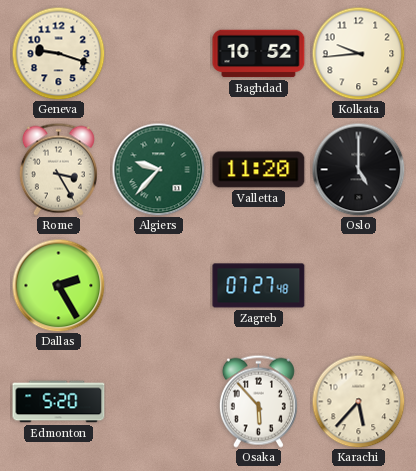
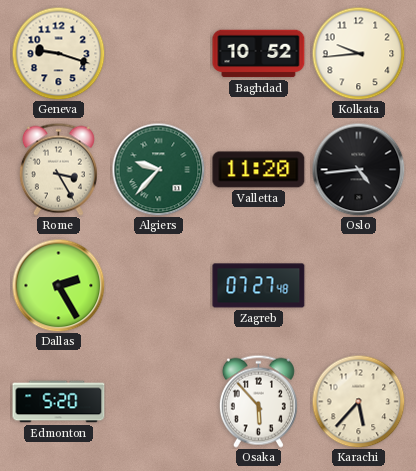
Oslo: 5:00 -> 4:44 (358, 169)
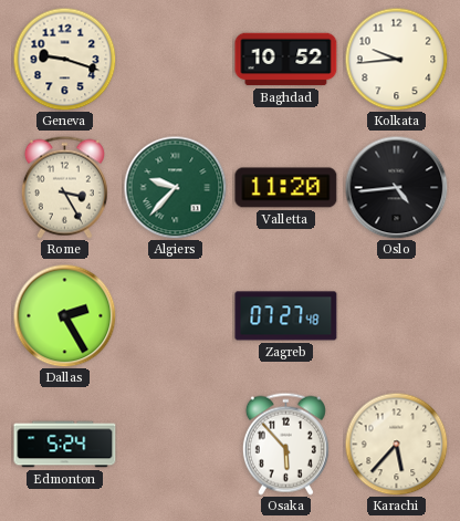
Edmonton: 5:20 -> 5:24 (65, 445)
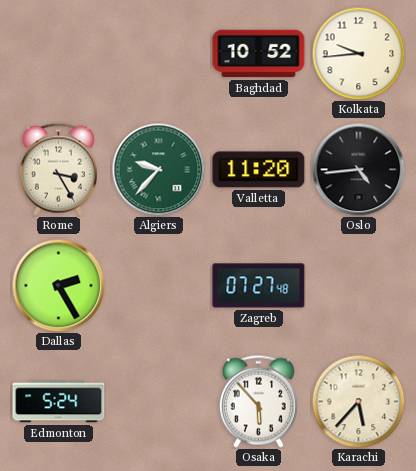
Geneva: 9:18 -> none (64, 59)
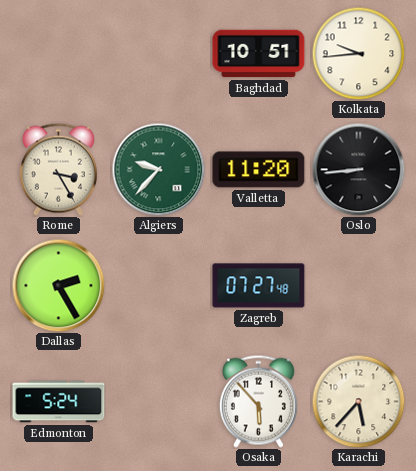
Baghdad: 10:52 -> 10:51 (259, 54)
Oslo: 4:44 -> 8:44 (358, 169)
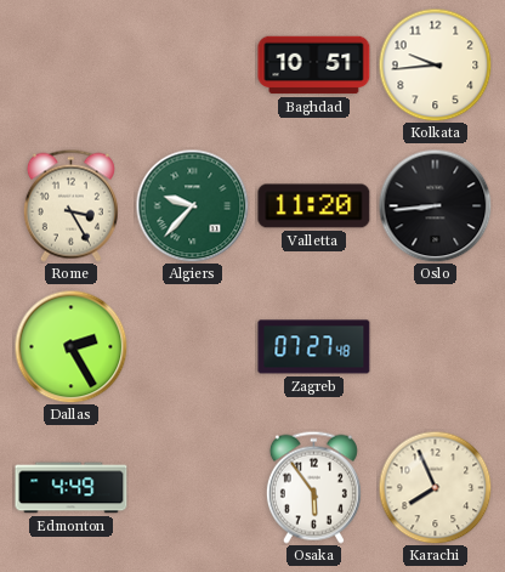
Edmonton: 5:24 -> 4:49 (72, 488)
Osaka: 5:53 -> 5:54 (313, 487)
Karachi: 5:37 -> 7:56 (435, 487)
